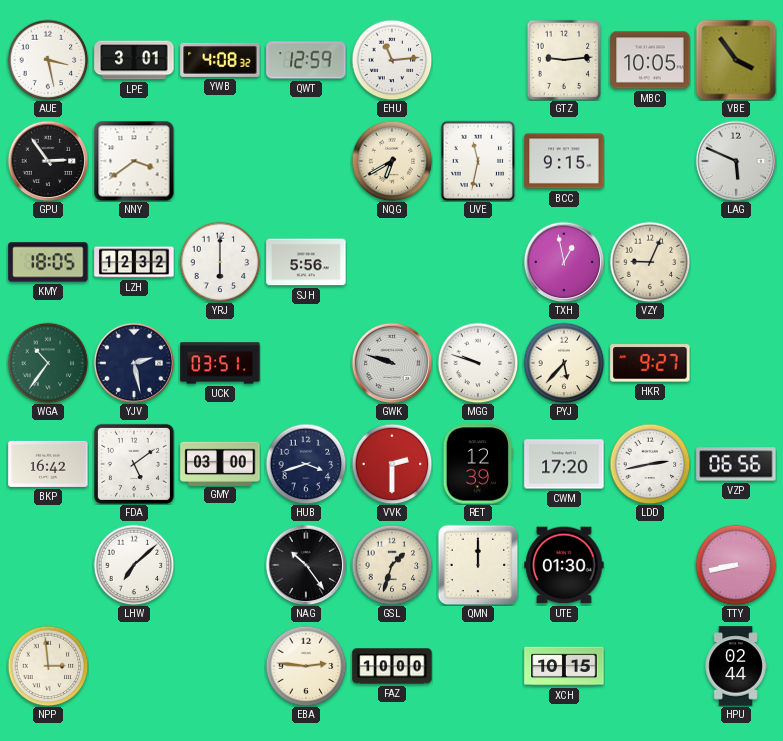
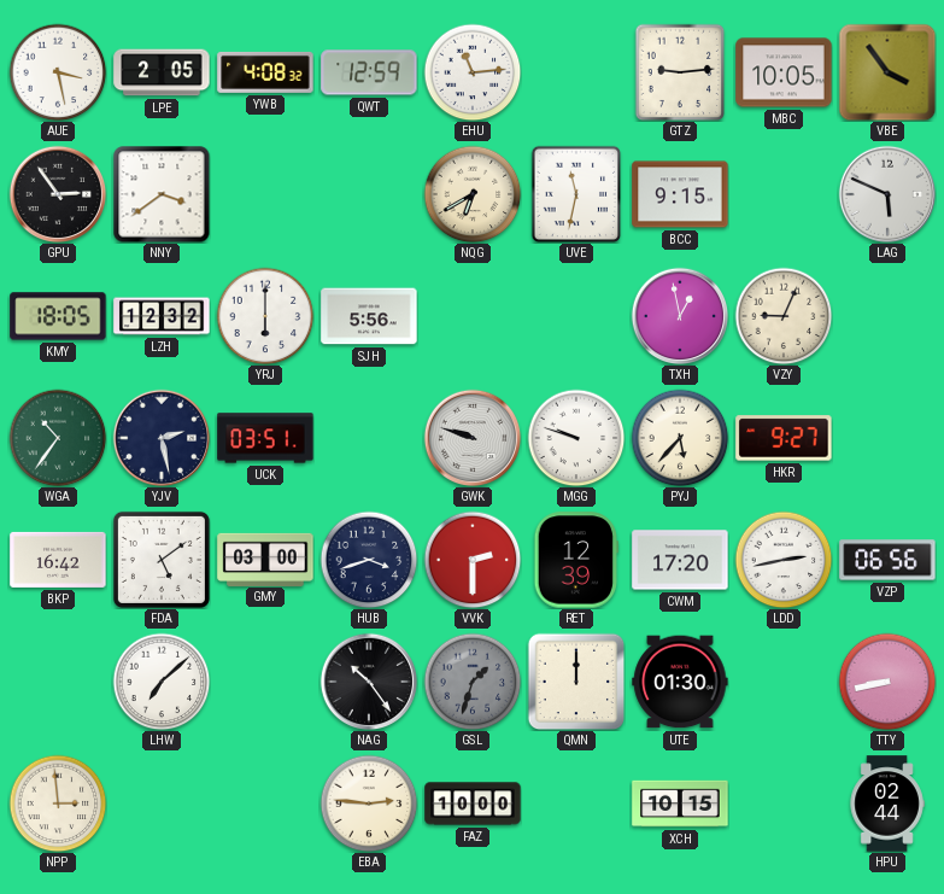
LPE: 3:01 -> 2:05 (162, 72)
GSL dial: cream -> grey (473, 682)
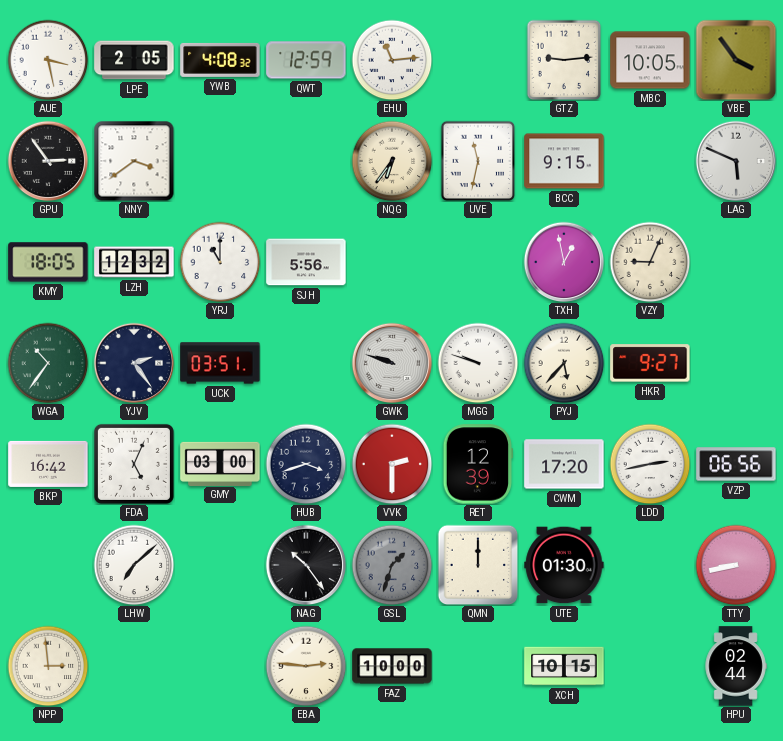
NQG: 6:40 -> 6:36 (392, 161)
YRJ: 6:00 -> 11:00 (220, 262)
YJV: 2:28 -> 2:24 (134, 363)
FDA: 5:09 -> 5:04 (134, 464)
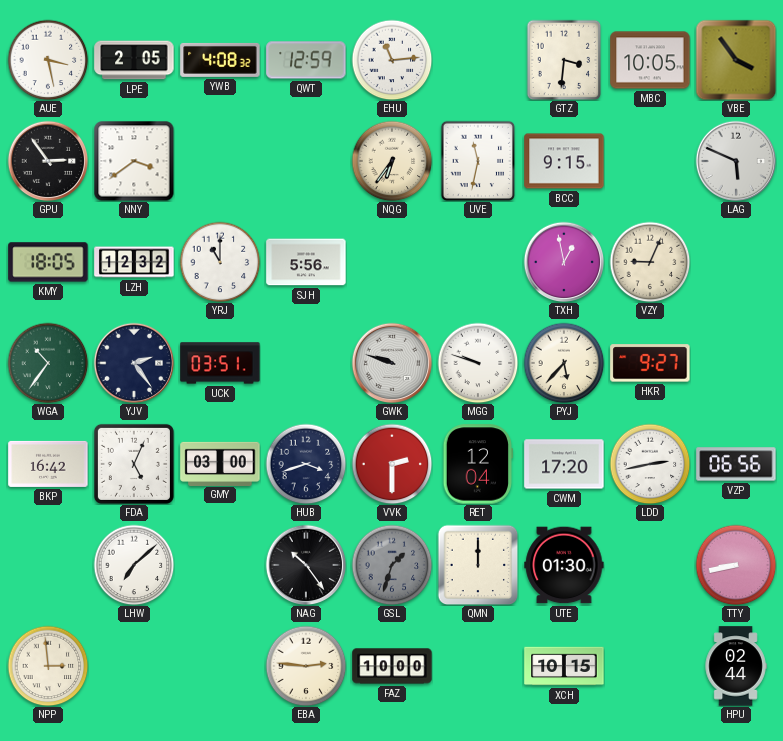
GTZ: 9:14 -> 3:31 (564, 60)
RET: 12:39 -> 12:04 (478, 464)
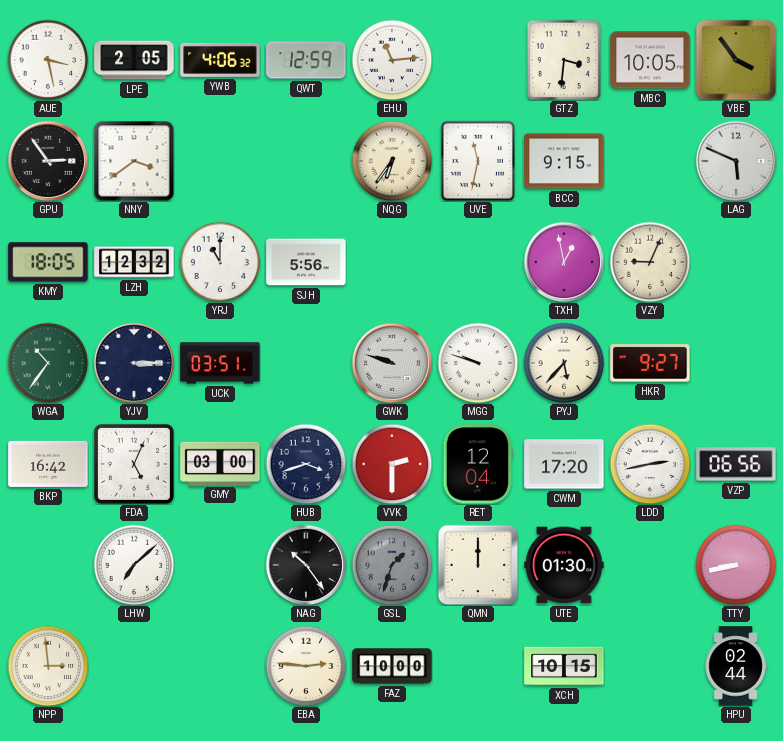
YWB: 4:08 -> 4:06 (220, 60)
YJV: 2:24 -> 3:15 (134, 363)
